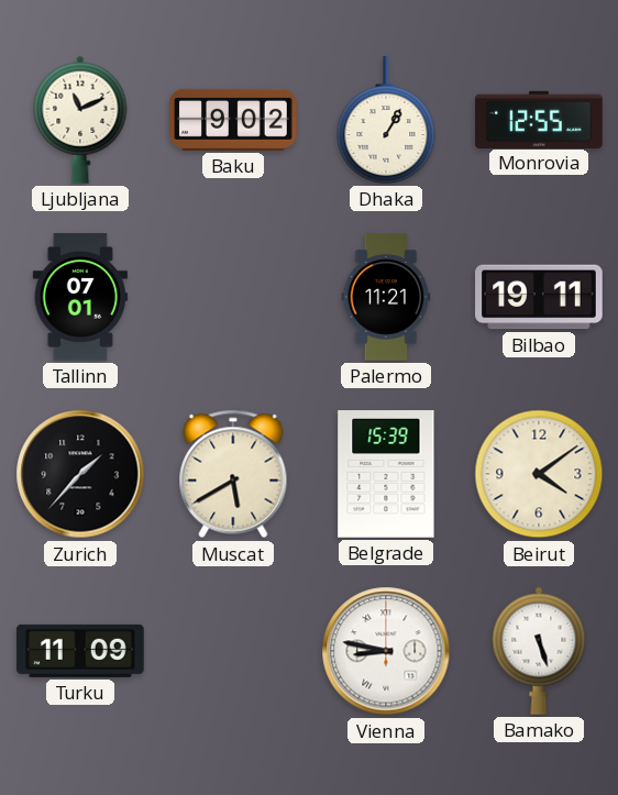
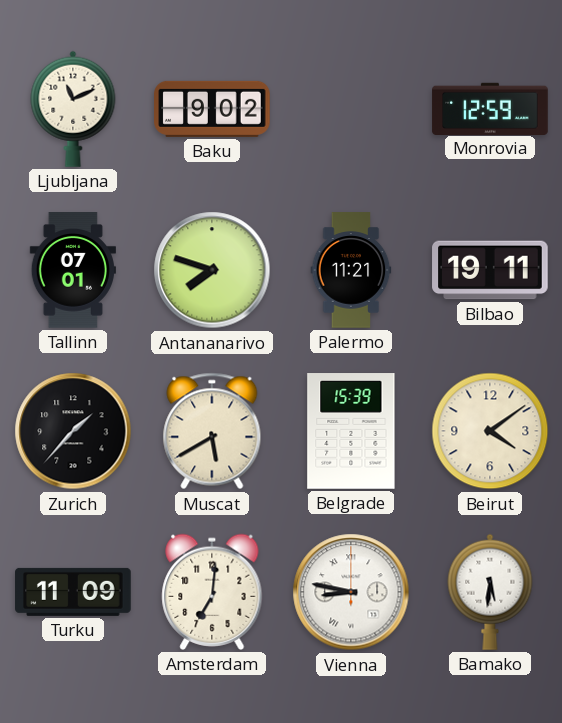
Dhaka: 1:05 -> none (386, 120)
Monrovia: 12:55 -> 12:59 (490, 108)
Antananarivo: none -> 7:48 (212, 270)
Amsterdam: none -> 7:01 (212, 592)
Bamako: 5:27 -> 5:31 (490, 592)
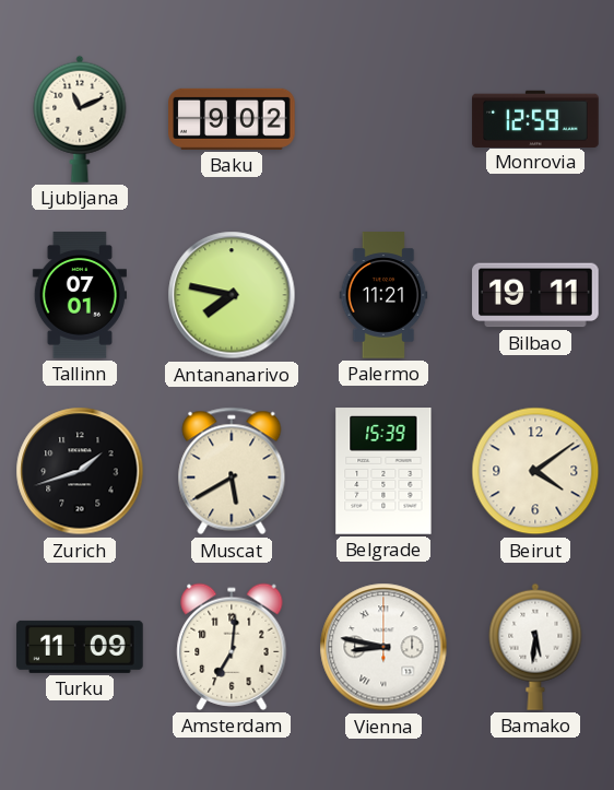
Antananarivo: 7:48 -> 7:47 (232, 295)
Zurich: 1:37 -> 1:42 (80, 471)
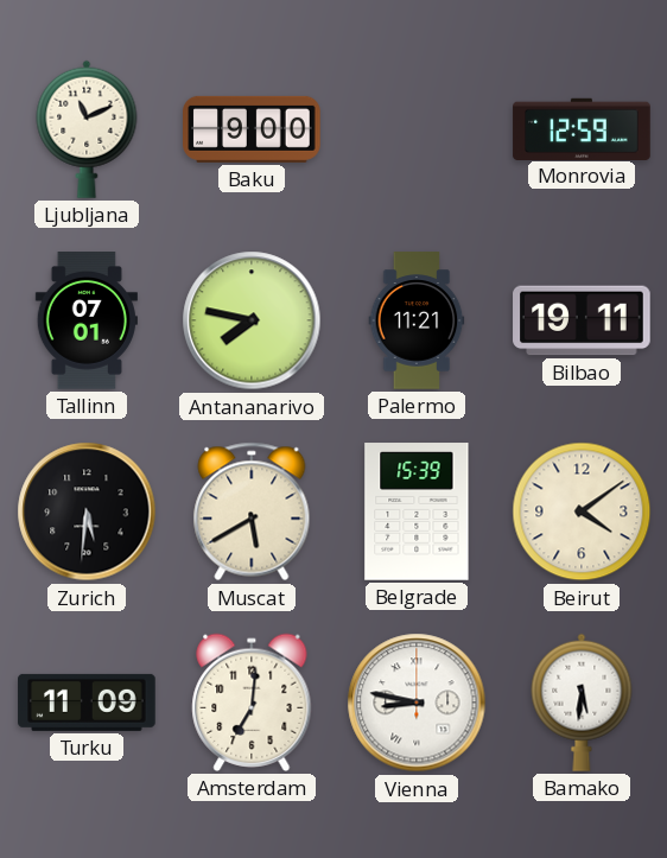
Baku: 9:02 -> 9:00 (252, 129)
Zurich: 1:42 -> 5:31 (87, 511)
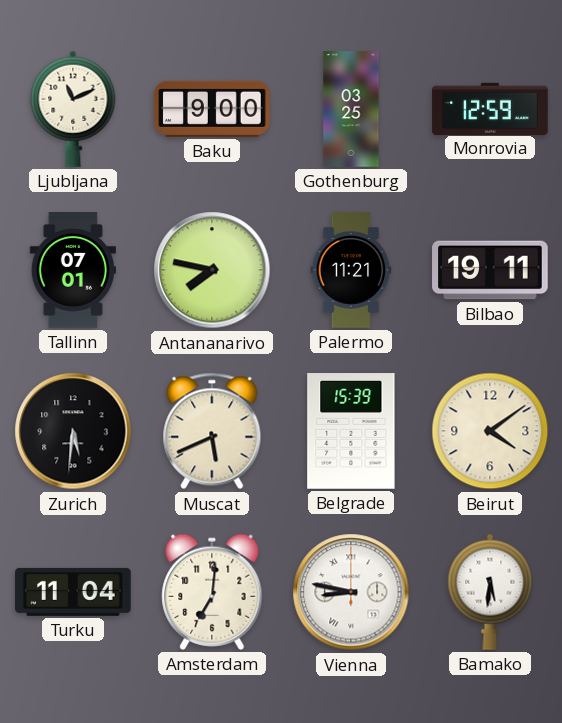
Gothenburg: none -> 03:25 (351, 109)
Muscat: 5:40 -> 5:41 (212, 431)
Turku: 11:09 -> 11:04 (73, 592)
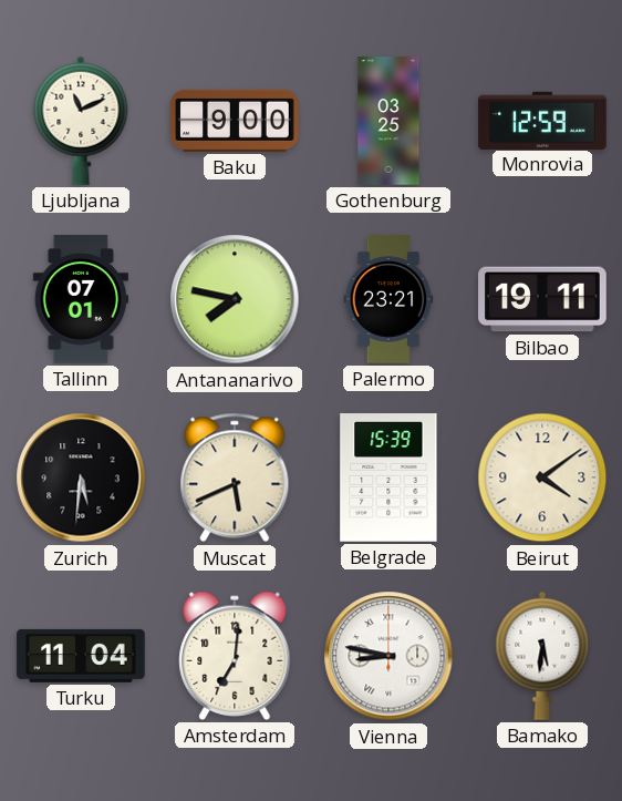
Palermo: 11:21 -> 23:21 (388, 299)
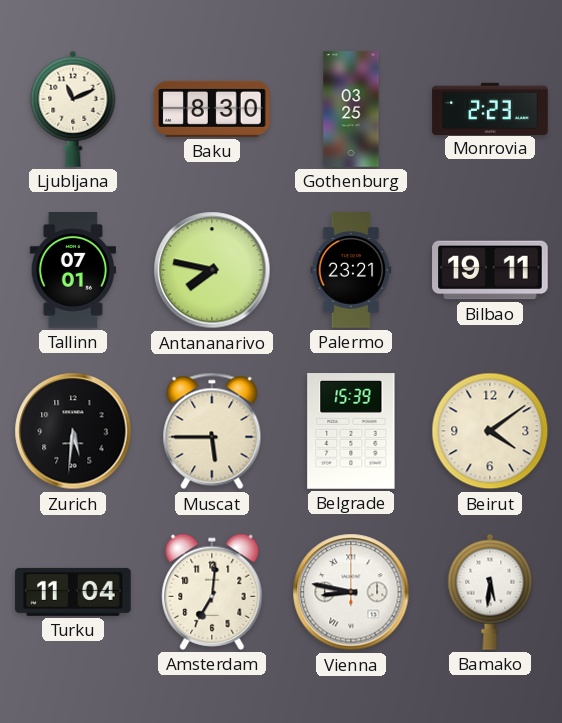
Baku: 9:00 -> 8:30 (212, 109)
Monrovia: 12:59 -> 2:23 (490, 108)
Muscat: 5:41 -> 5:45 (212, 431)
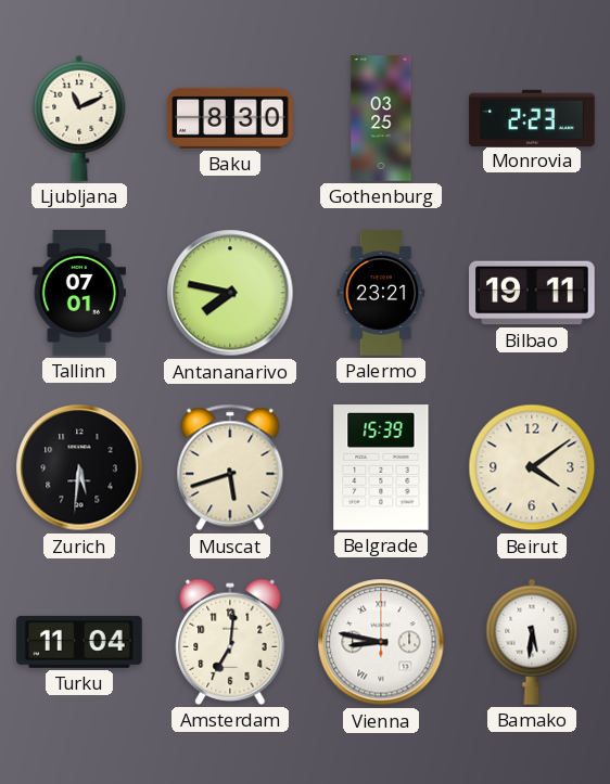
Muscat: 5:45 -> 5:42 (230, 467)
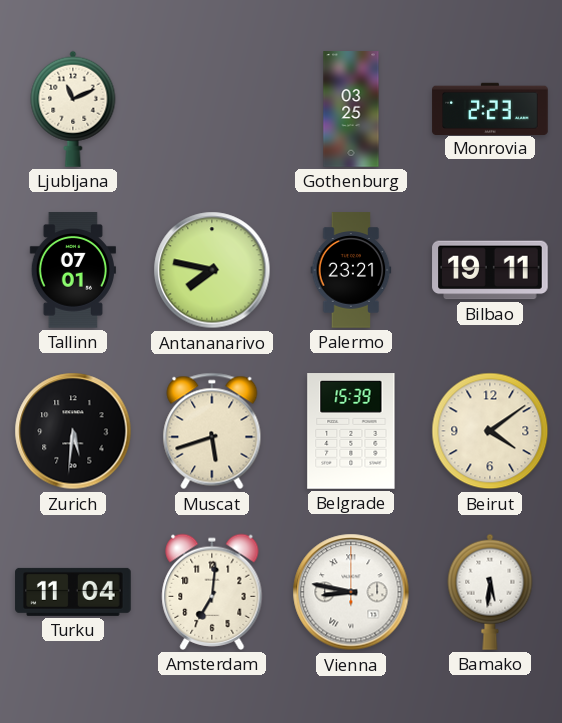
Baku: 8:30 -> none (230, 118)
